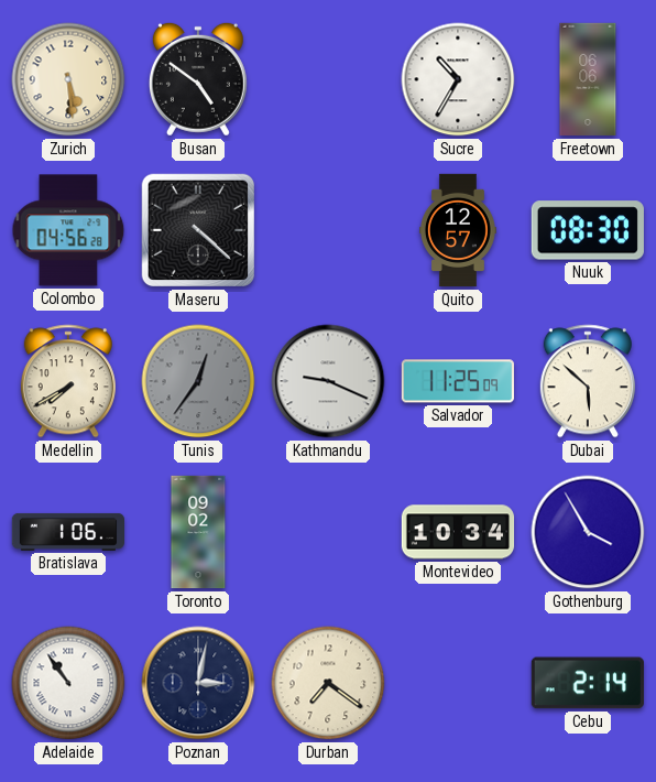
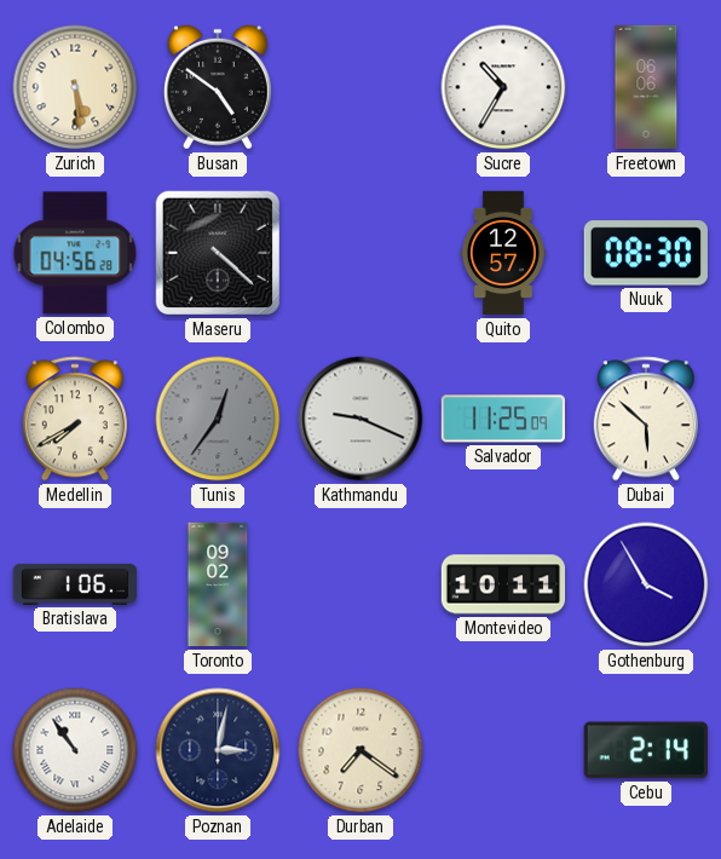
Montevideo: 10:34 -> 10:11 (503, 584)
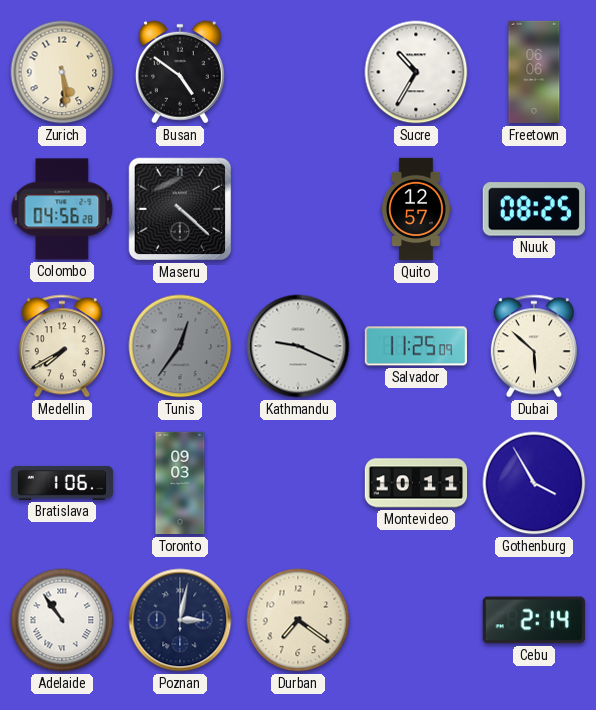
Nuuk: 08:30 -> 08:25 (534, 209)
Toronto: 09:02 -> 09:03 (180, 483)
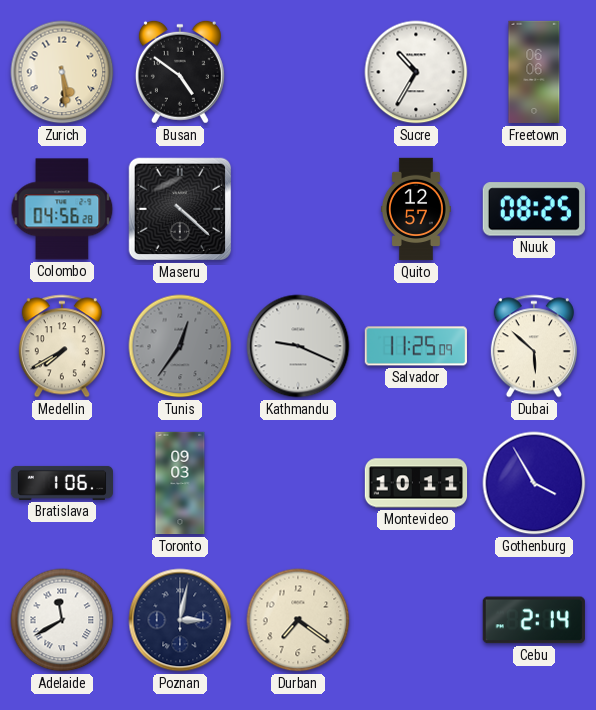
Adelaide: 10:54 -> 11:40 (62, 620)
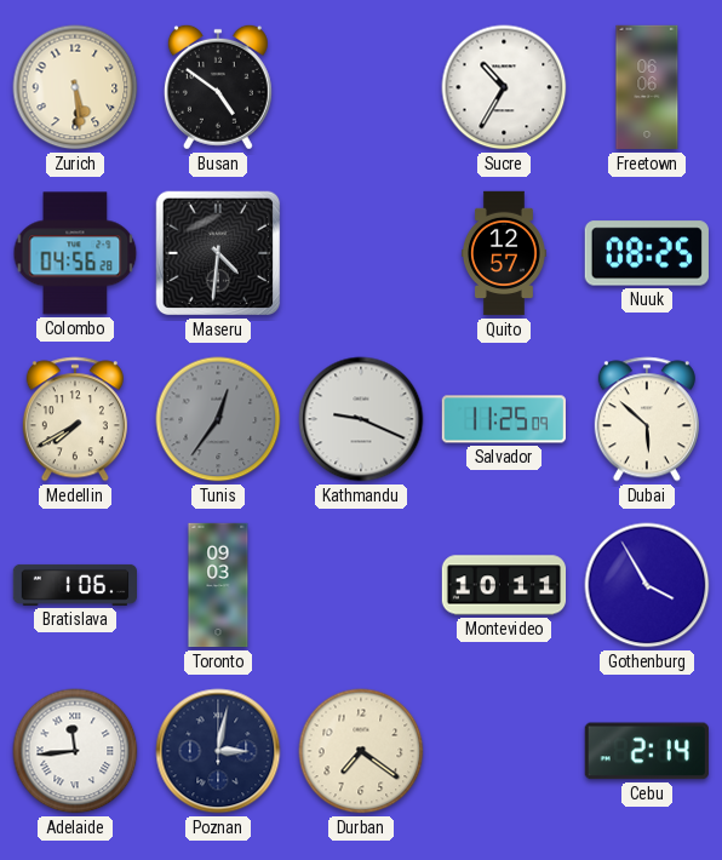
Maseru: 4:22 -> 4:31 (218, 253)
Adelaide: 11:40 -> 11:44 (75, 751)
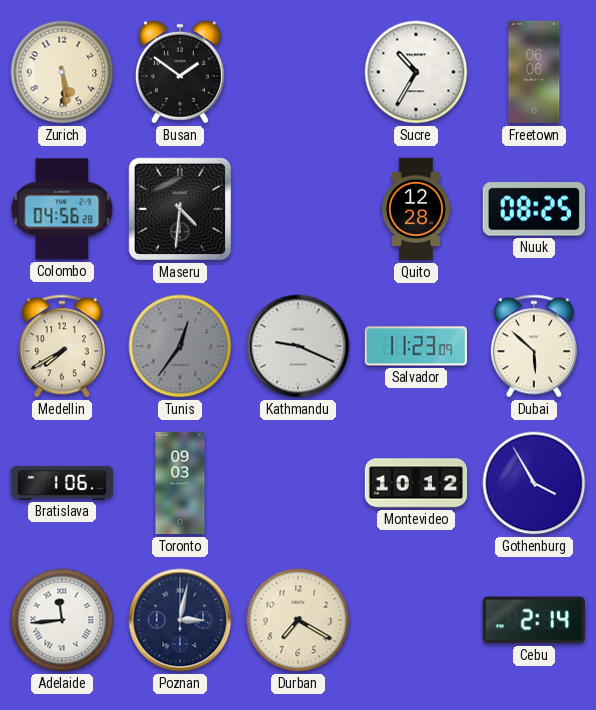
Busan: 4:51 -> 1:51 (180, 72)
Quito: 12:57 -> 12:28 (416, 209)
Salvador: 11:25 -> 11:23 (416, 346)
Montevideo: 10:11 -> 10:12 (416, 483)
Durban: 7:21 -> 7:20 (298, 620)
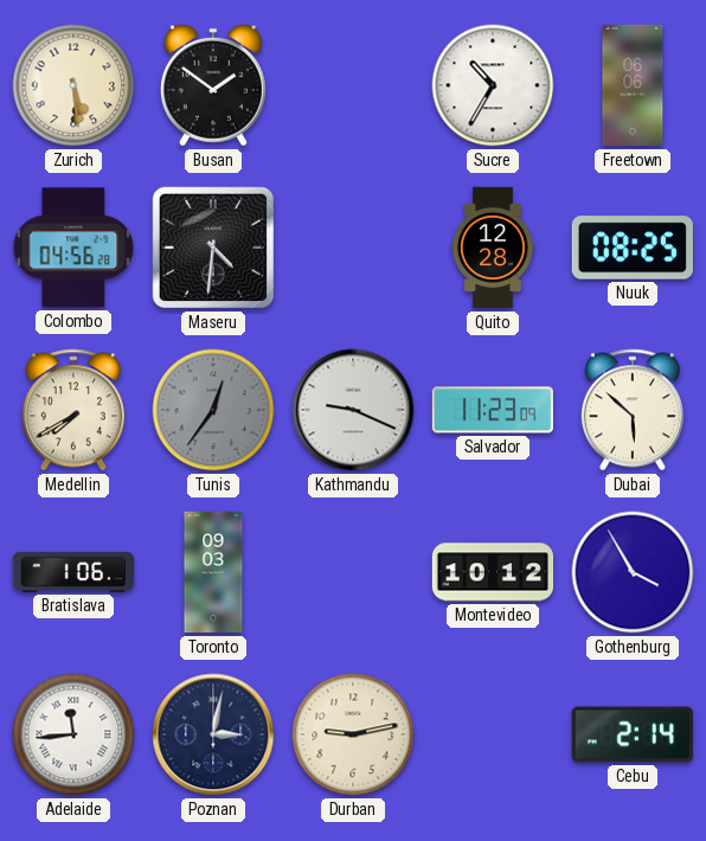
Durban: 7:20 -> 9:13 (353, 734)
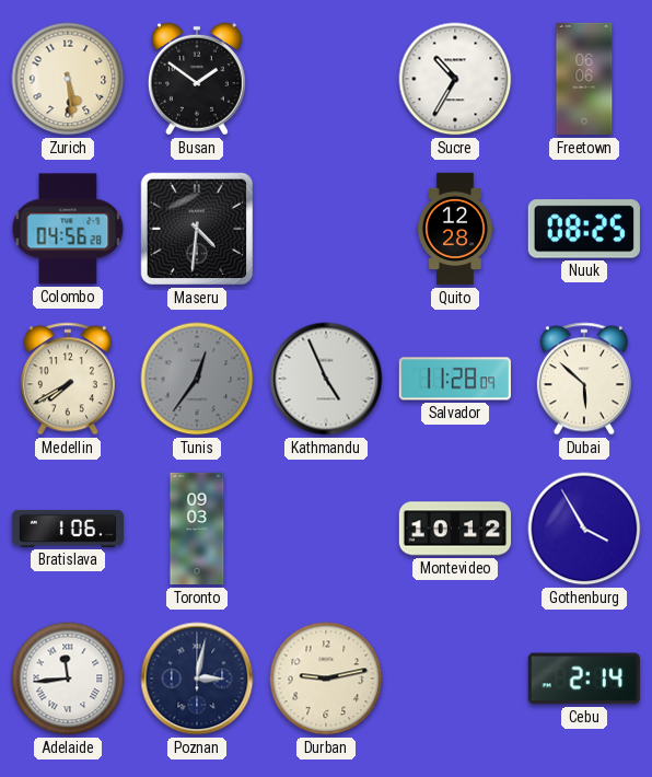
Kathmandu: 9:19 -> 4:56 (326, 379)
Salvador: 11:23 -> 11:28 (455, 379)
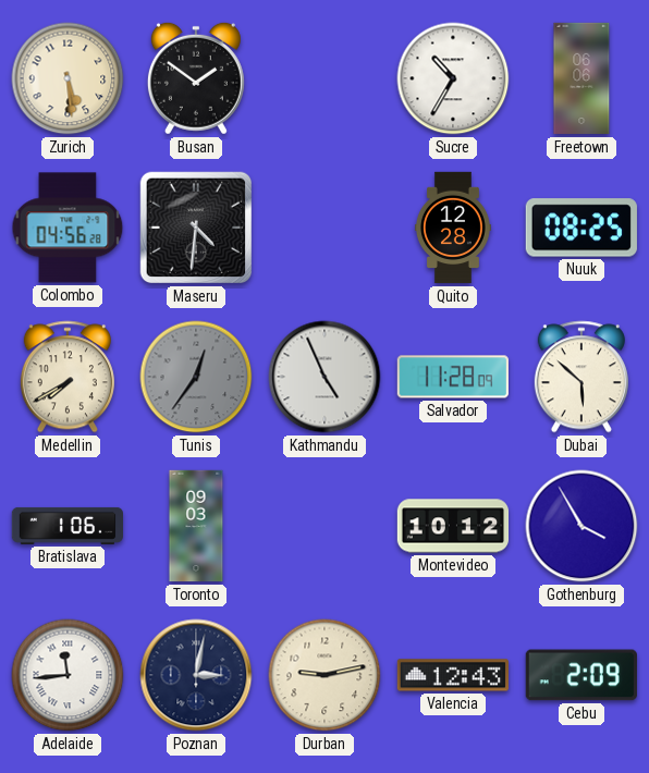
Valencia: none -> 12:43 (452, 675)
Cebu: 2:14 -> 2:09 (581, 675)
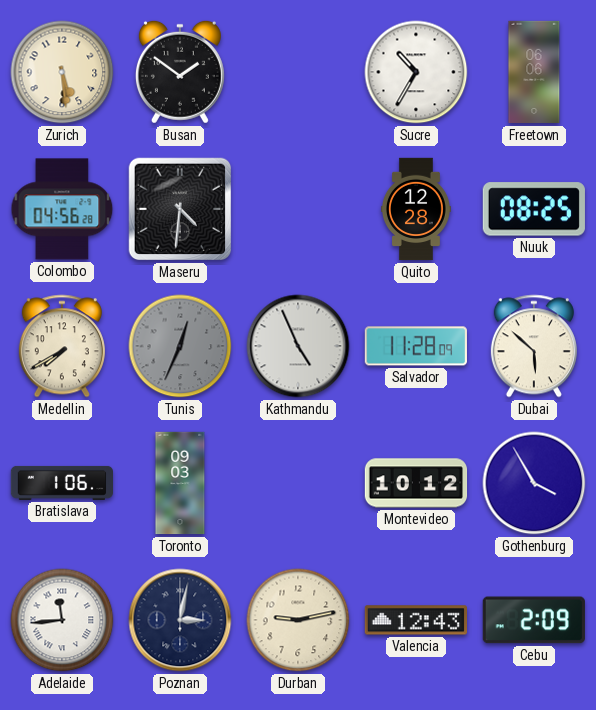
Tunis: 12:36 -> 12:34 (180, 346)
